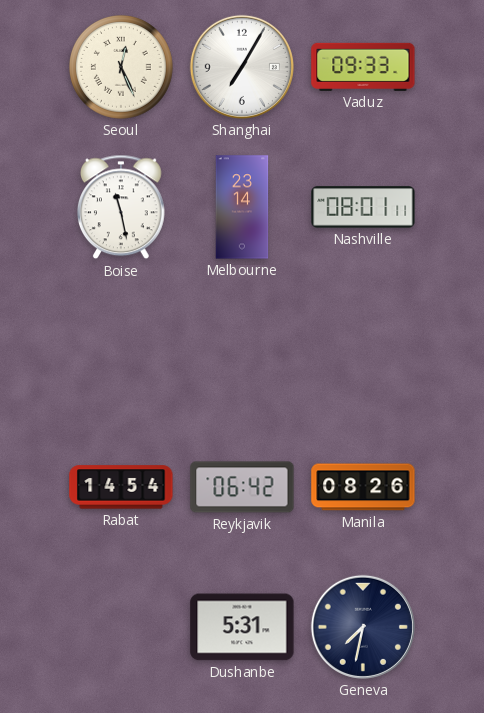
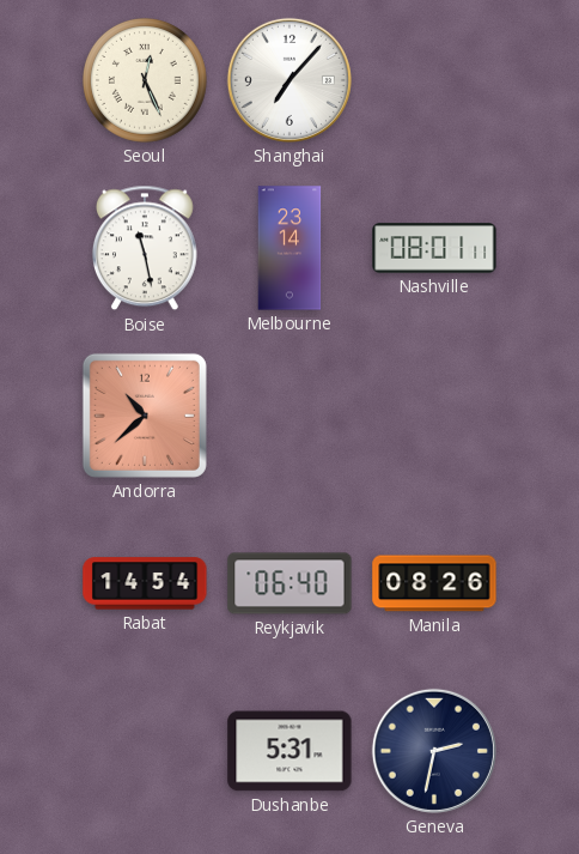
Shanghai: 7:05 -> 7:07 (289, 80)
Vaduz: 09:33 -> none (363, 67)
Andorra: none -> 10:38 (145, 416)
Reykjavik: 06:42 -> 06:40 (289, 583)
Geneva: 7:32 -> 2:32 (434, 751)
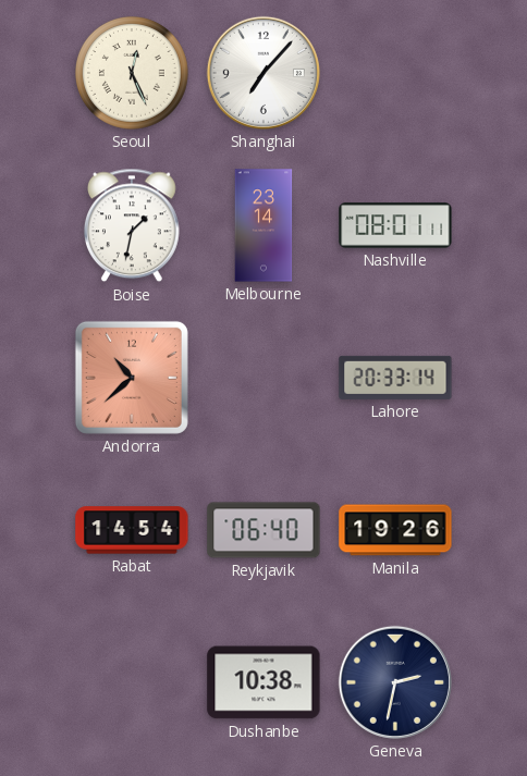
Boise: 11:28 -> 1:32 (133, 225)
Lahore: none -> 20:33 (395, 378)
Manila: 08:26 -> 19:26 (395, 530)
Dushanbe: 5:31 -> 10:38 (263, 682)
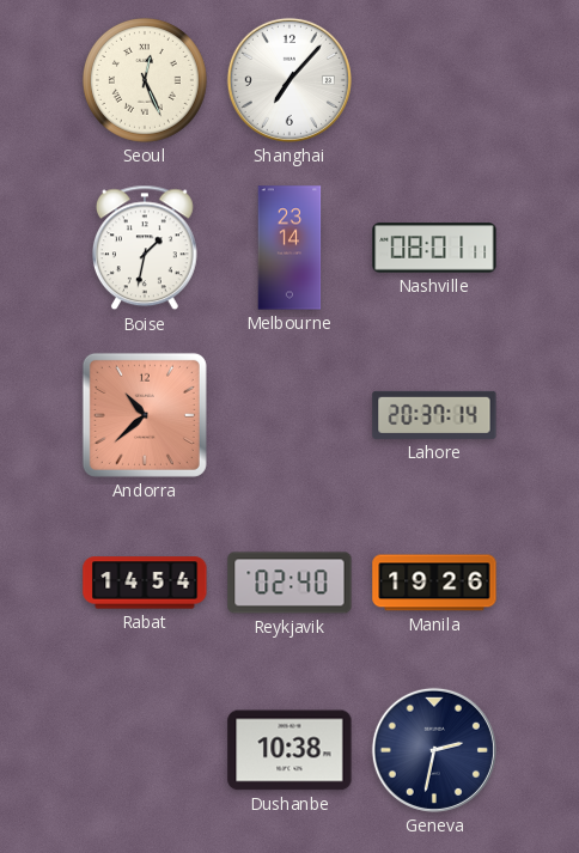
Lahore: 20:33 -> 20:37 (434, 415)
Reykjavik: 06:40 -> 02:40 (289, 583)
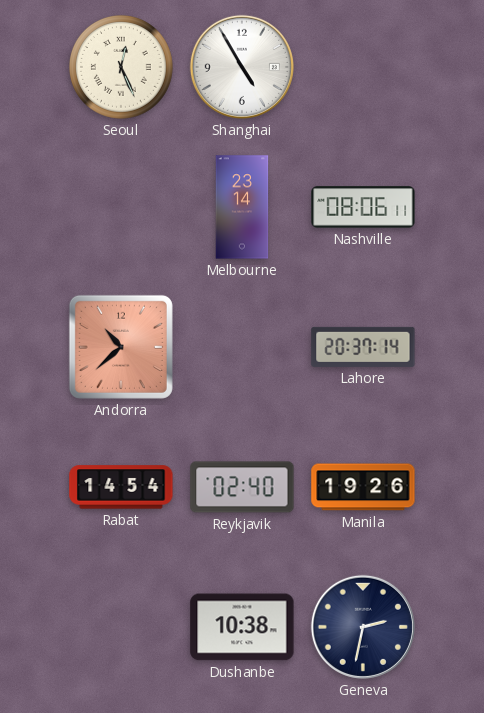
Shanghai: 7:07 -> 4:55 (242, 67)
Boise: 1:32 -> none (146, 248)
Nashville: 08:01 -> 08:06 (363, 207)
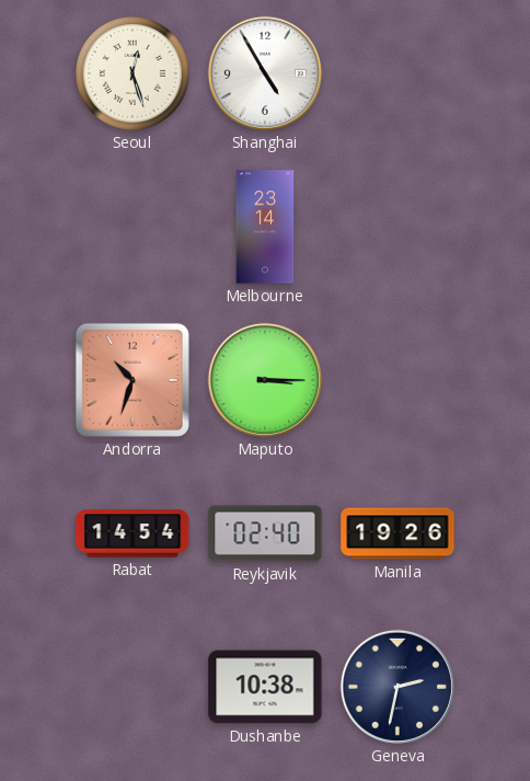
Seoul: 12:26 -> 12:27 (132, 73)
Nashville: 08:06 -> none (363, 207)
Andorra: 10:38 -> 10:33 (132, 380)
Maputo: none -> 3:15 (265, 380)
Lahore: 20:37 -> none (363, 347)
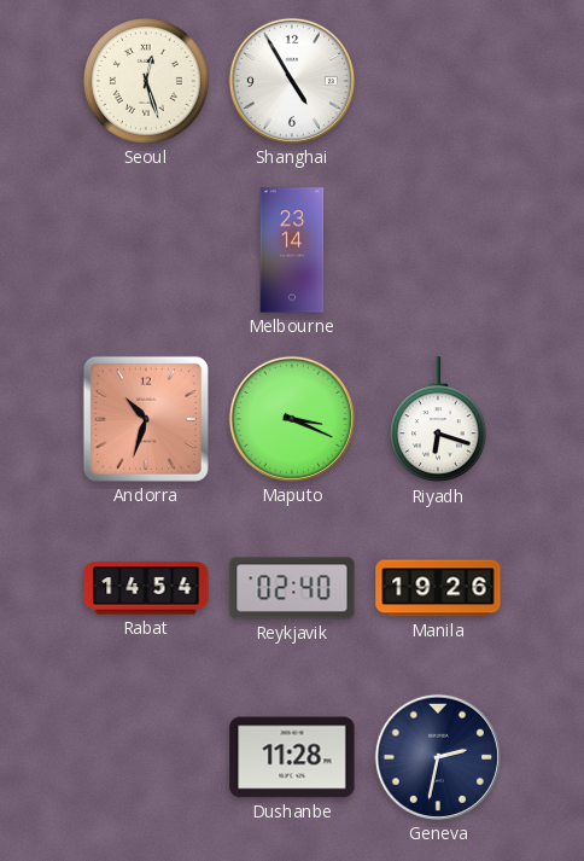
Maputo: 3:15 -> 3:19 (292, 419)
Riyadh: none -> 6:18 (438, 420)
Dushanbe: 10:38 -> 11:28 (292, 757)
